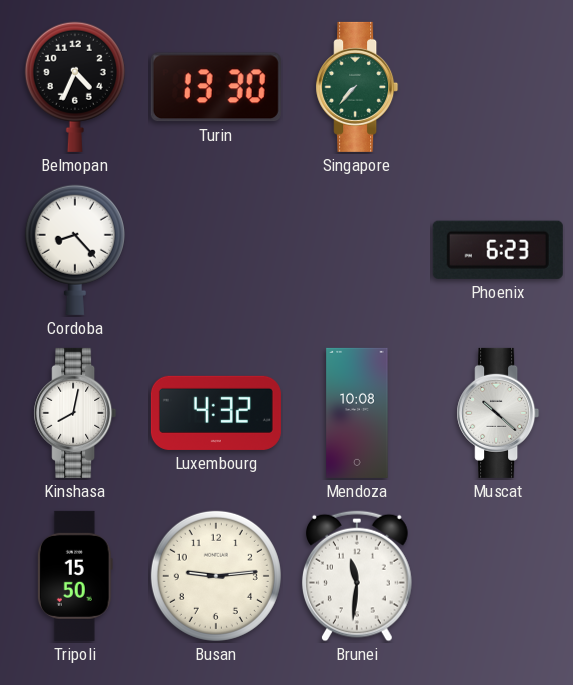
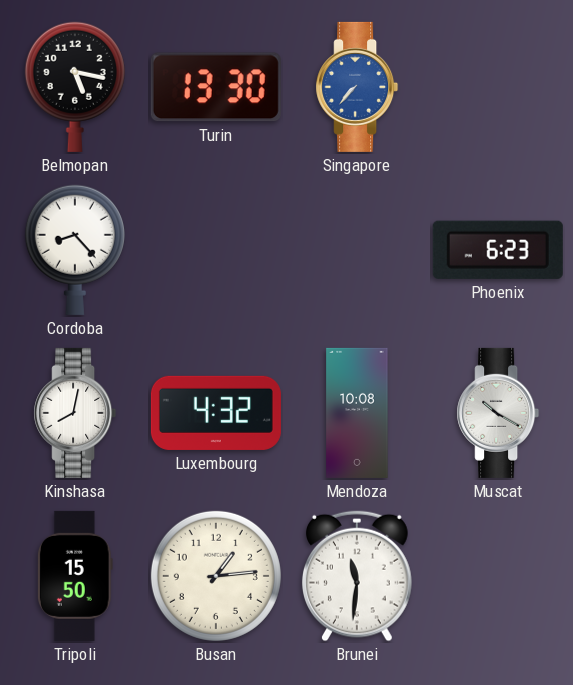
Belmopan: 4:34 -> 5:17 (75, 87)
Singapore dial: green -> blue (357, 87)
Muscat: 10:22 -> 10:20 (498, 413)
Busan: 9:14 -> 1:14 (216, 576)
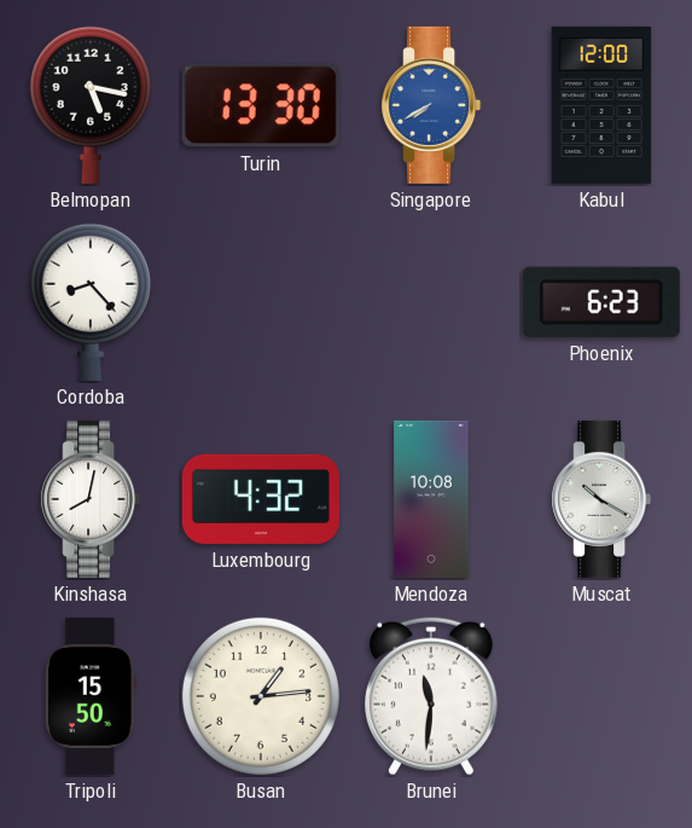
Singapore: 7:37 -> 7:40 (431, 105)
Kabul: none -> 12:00 (601, 105)
